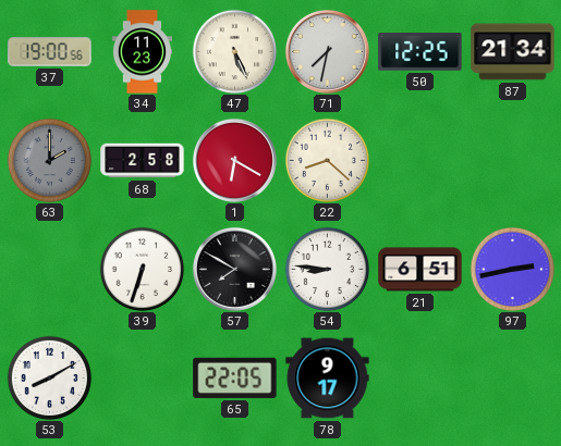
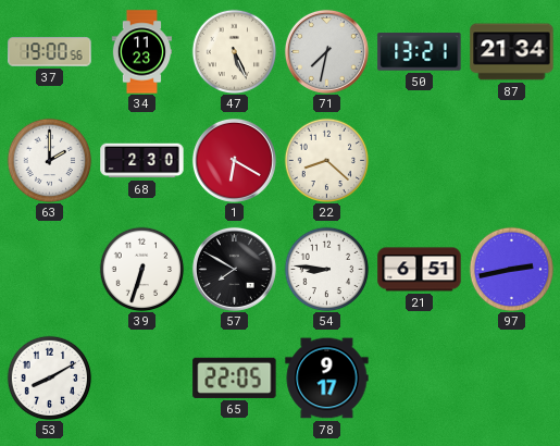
50: 12:25 -> 13:21 (420, 52)
63 dial: grey -> white (49, 160)
68: 2:58 -> 2:30 (142, 161)
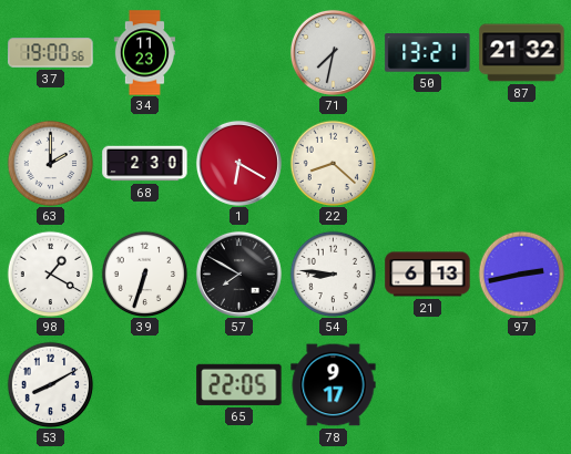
47: 5:26 -> none (234, 51)
87: 21:34 -> 21:32 (522, 53)
98: none -> 1:20 (50, 274)
21: 6:51 -> 6:13 (428, 275)
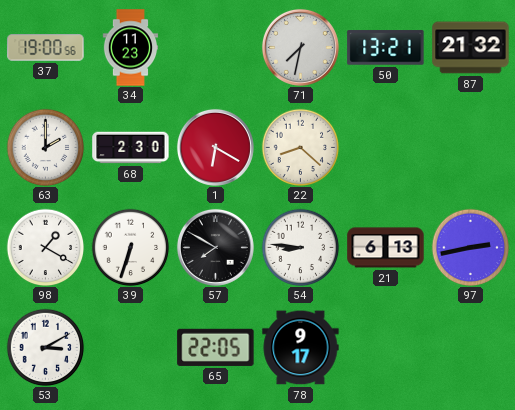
53: 8:10 -> 3:10 (45, 347)
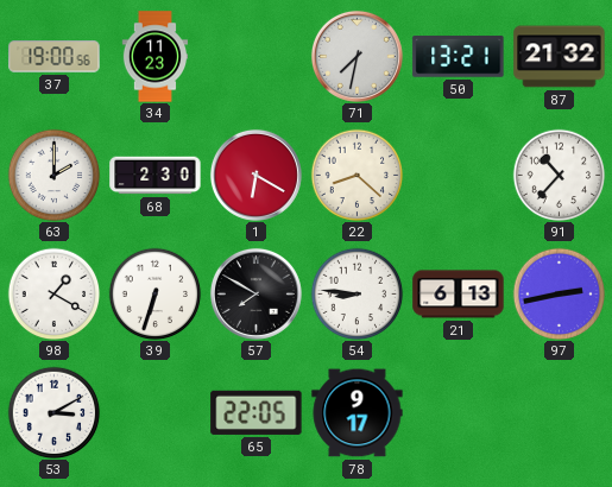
91: none -> 10:37 (559, 175)
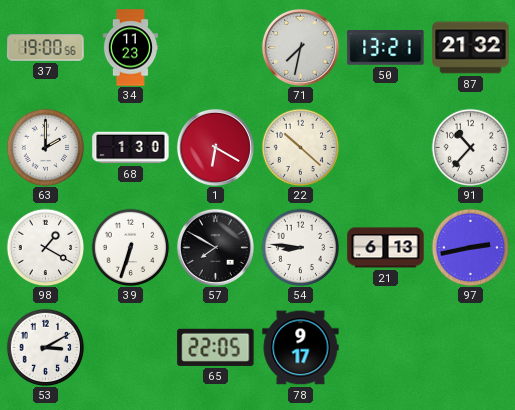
68: 2:30 -> 1:30 (131, 148)
22: 8:22 -> 10:22 (300, 147)
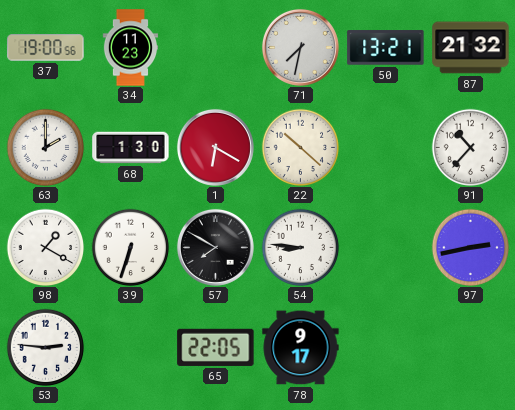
21: 6:13 -> none (386, 248)
53: 3:10 -> 2:46 (45, 347)
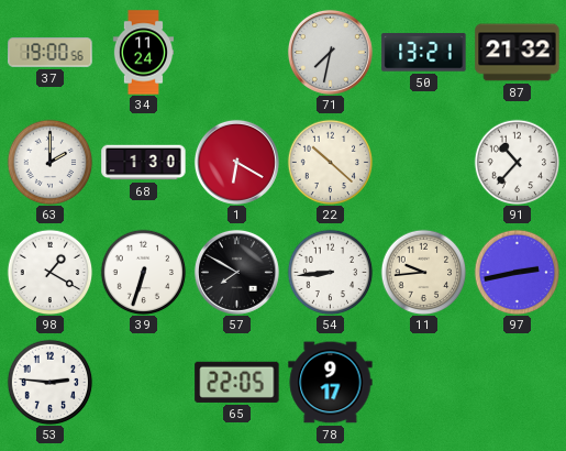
34: 11:23 -> 11:24 (143, 53)
54: 8:46 -> 8:44 (330, 272)
11: none -> 9:44 (423, 272)
